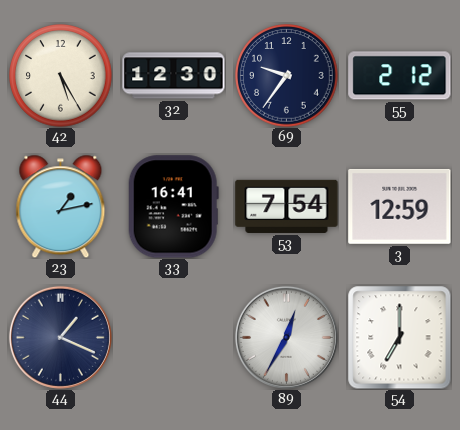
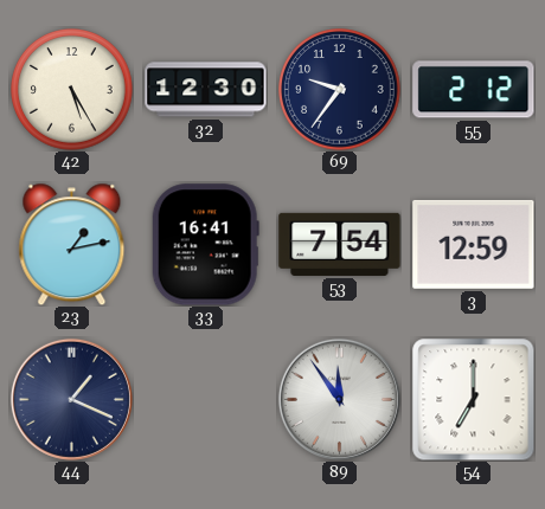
89: 12:35 -> 11:54 (339, 399)
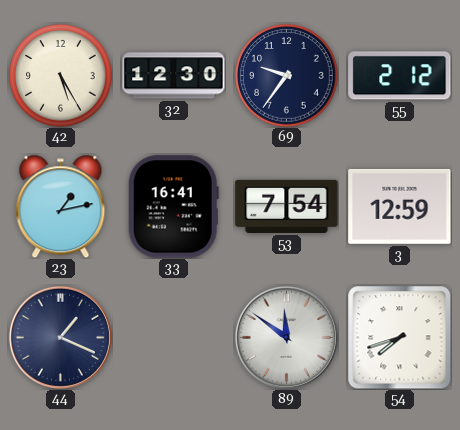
89: 11:54 -> 11:51 (286, 337)
54: 7:00 -> 7:42 (400, 338)
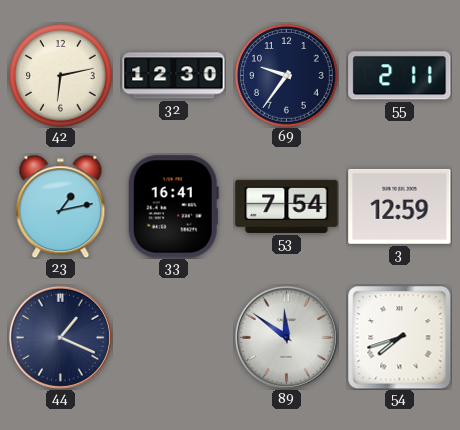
42: 5:25 -> 6:13 (61, 76)
55: 2:12 -> 2:11 (400, 76)
